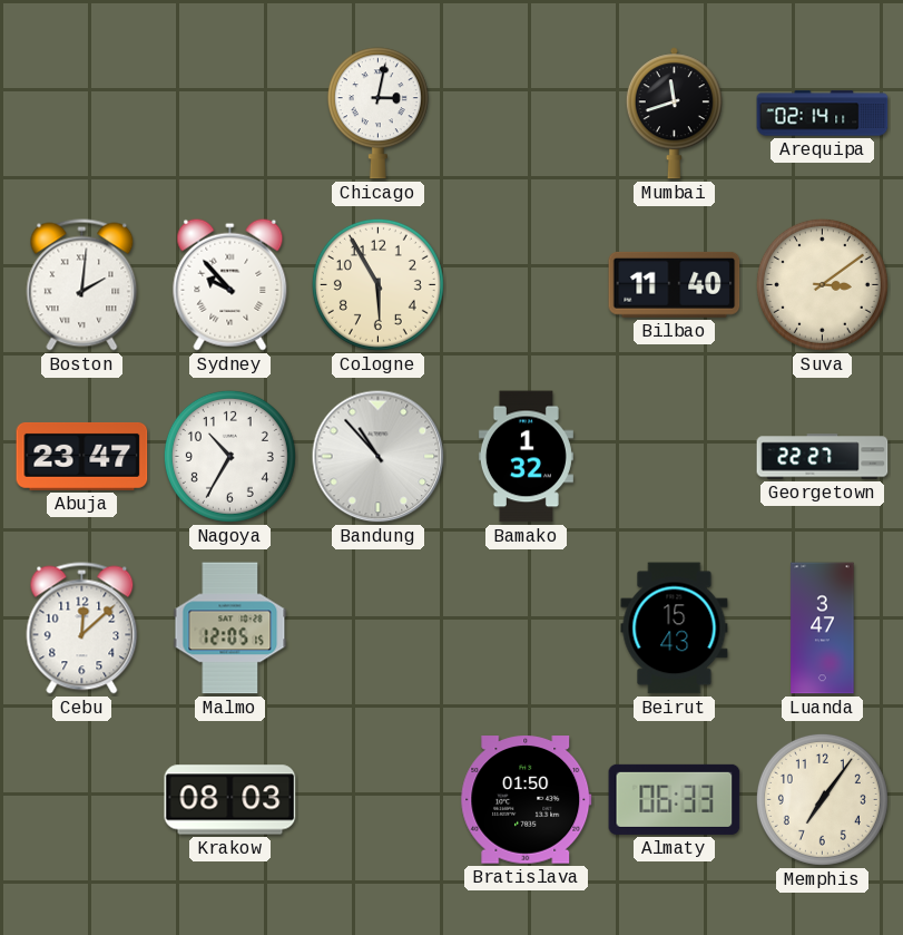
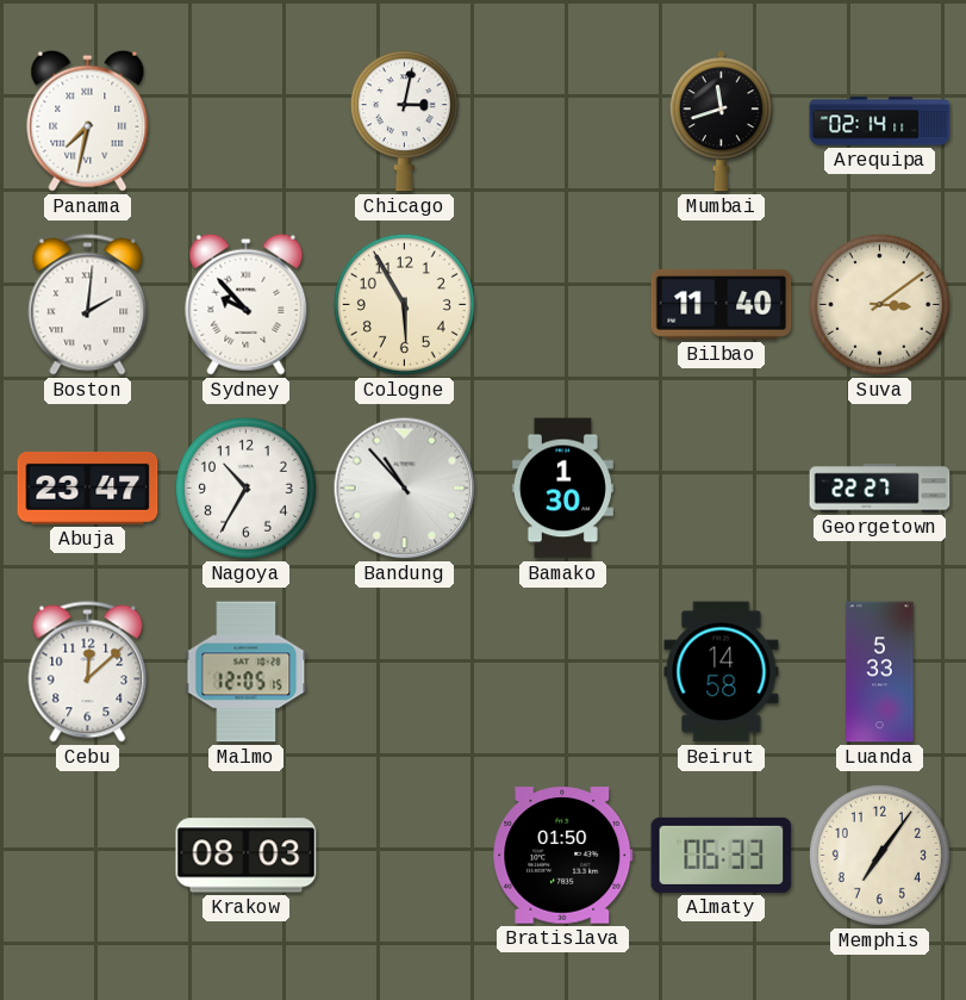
Panama: none -> 7:32 (88, 120)
Bamako: 1:32 -> 1:30 (562, 489)
Beirut: 15:43 -> 14:58 (722, 672)
Luanda: 3:47 -> 5:33 (880, 672)
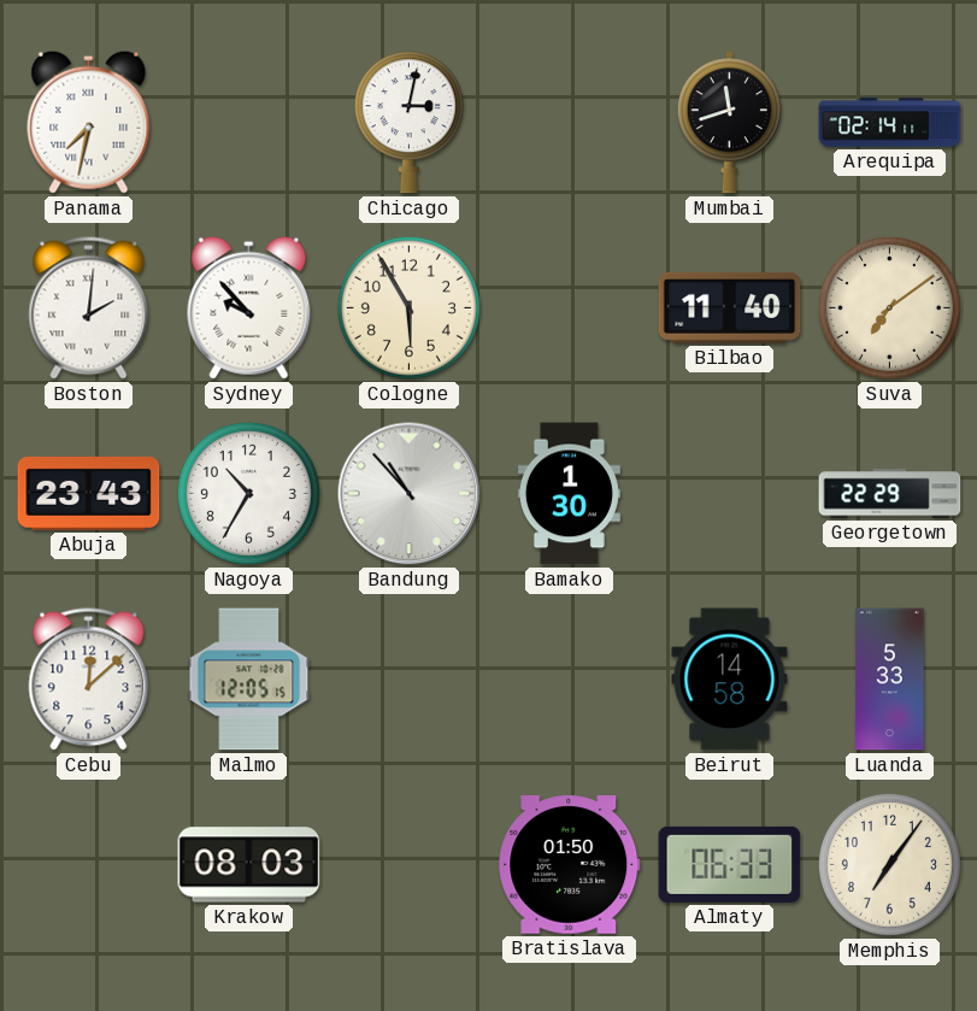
Suva: 3:09 -> 7:09 (889, 307)
Abuja: 23:47 -> 23:43 (89, 493)
Georgetown: 22:27 -> 22:29 (890, 494)
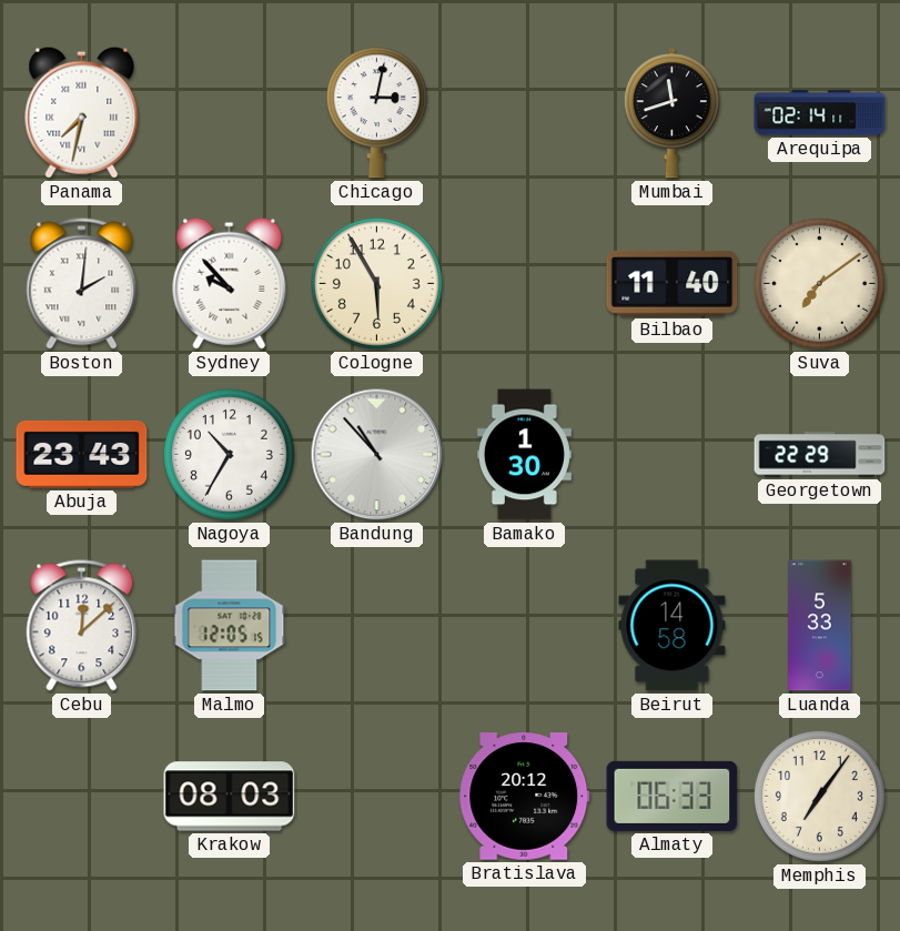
Bratislava: 01:50 -> 20:12 (525, 797)
